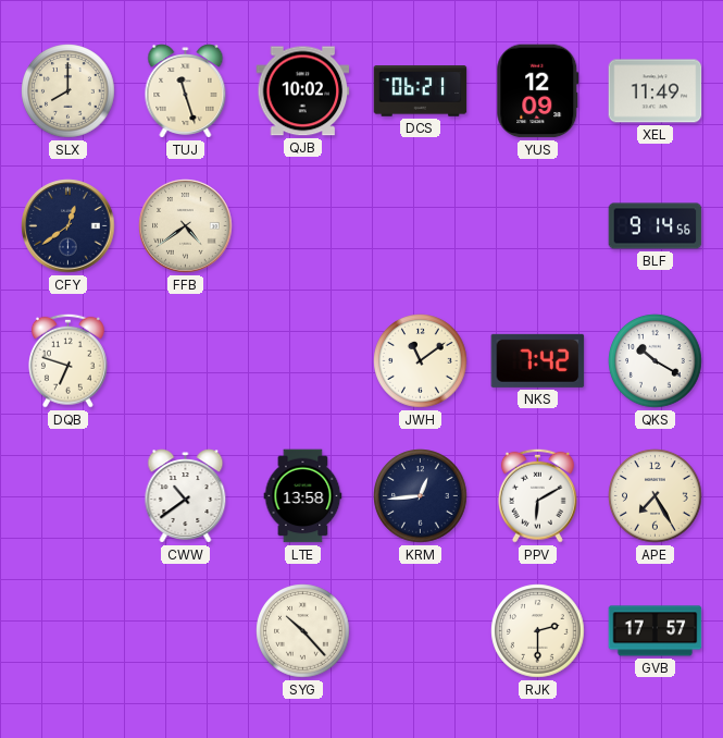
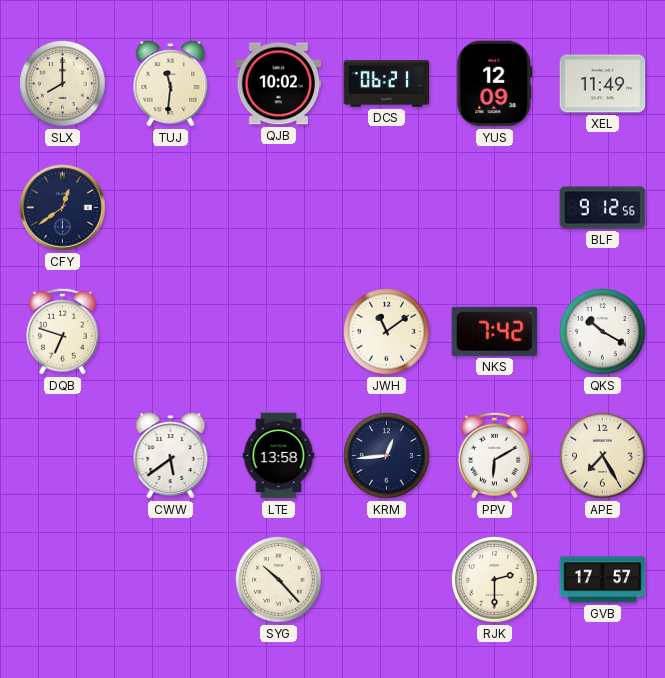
TUJ: 11:27 -> 11:31 (171, 84)
FFB: 4:39 -> none (186, 226)
BLF: 9:14 -> 9:12 (603, 208)
CWW: 10:39 -> 5:39 (171, 456)
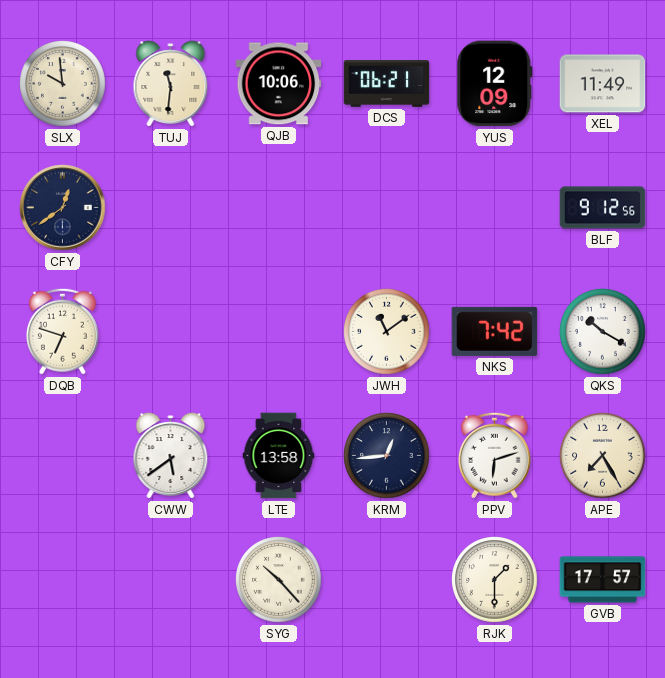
SLX: 8:00 -> 9:59 (63, 84)
QJB: 10:02 -> 10:06 (279, 84)
PPV: 6:10 -> 6:12 (494, 455)
RJK: 2:30 -> 1:30 (495, 580)
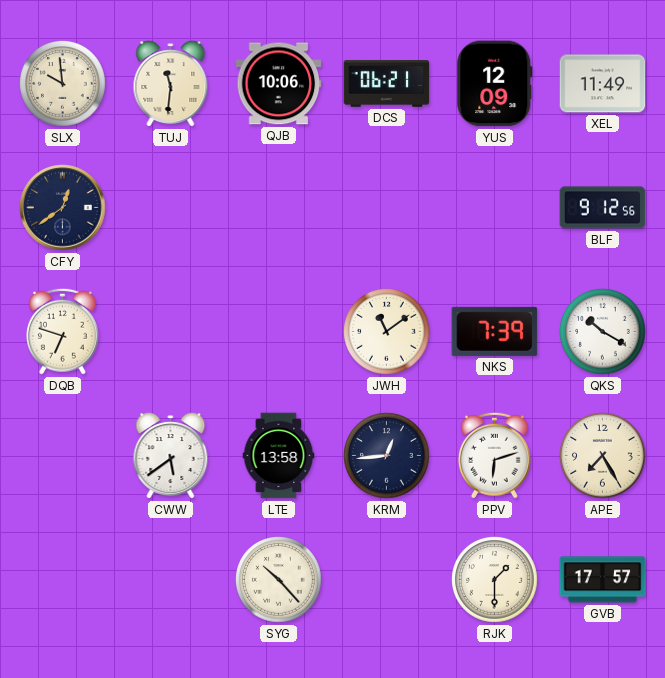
NKS: 7:42 -> 7:39 (495, 331)
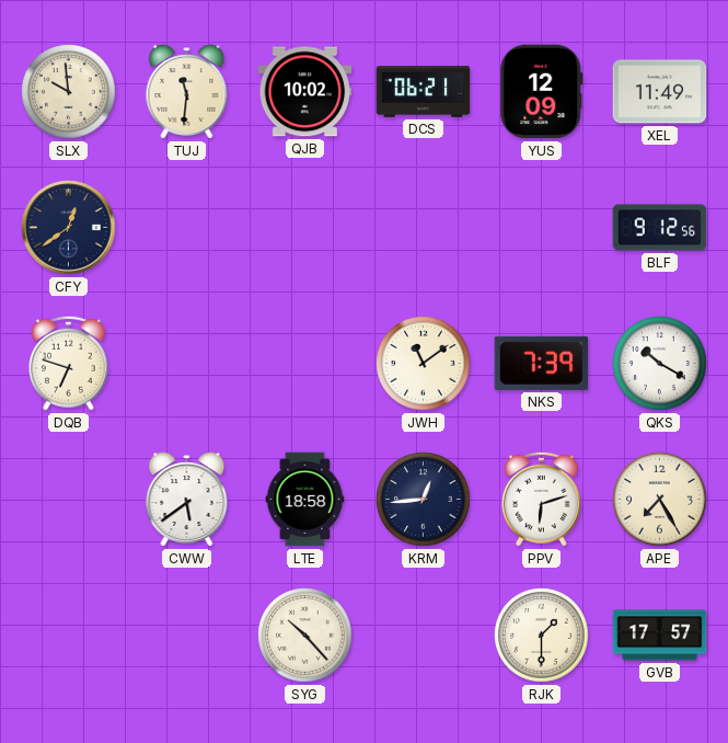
QJB: 10:06 -> 10:02 (305, 92)
LTE: 13:58 -> 18:58 (305, 500)
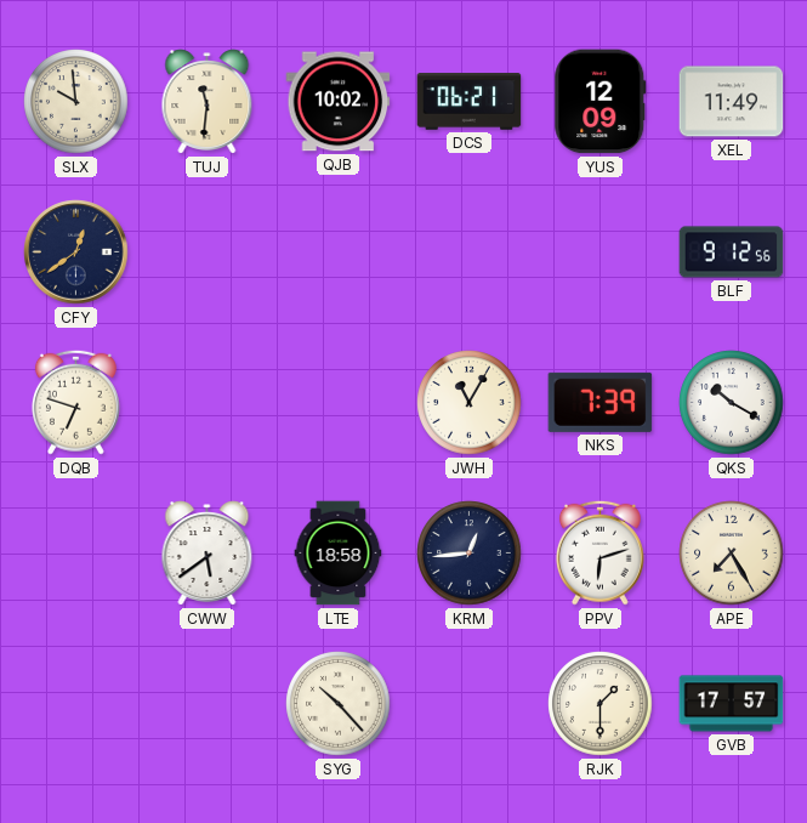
JWH: 11:09 -> 11:05 (470, 403)
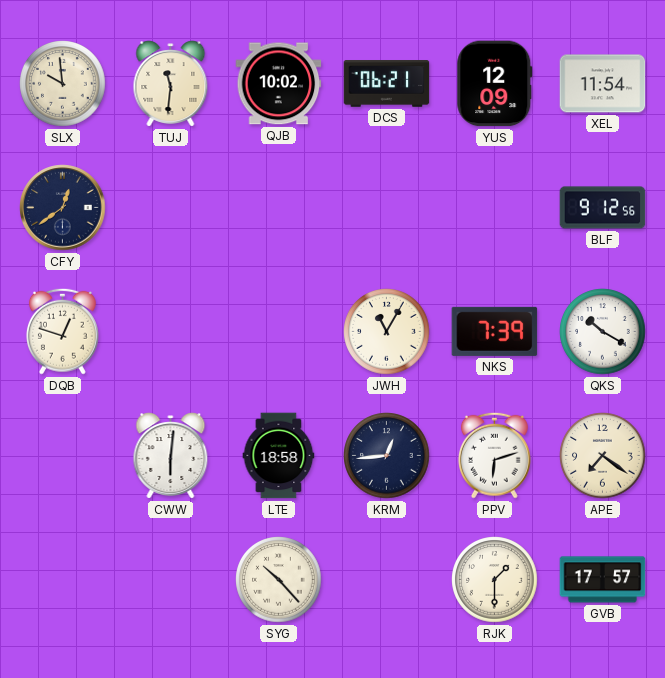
XEL: 11:49 -> 11:54 (603, 84)
DQB: 6:48 -> 12:48 (62, 331)
CWW: 5:39 -> 6:01 (171, 456)
APE: 7:25 -> 7:21 (603, 456)
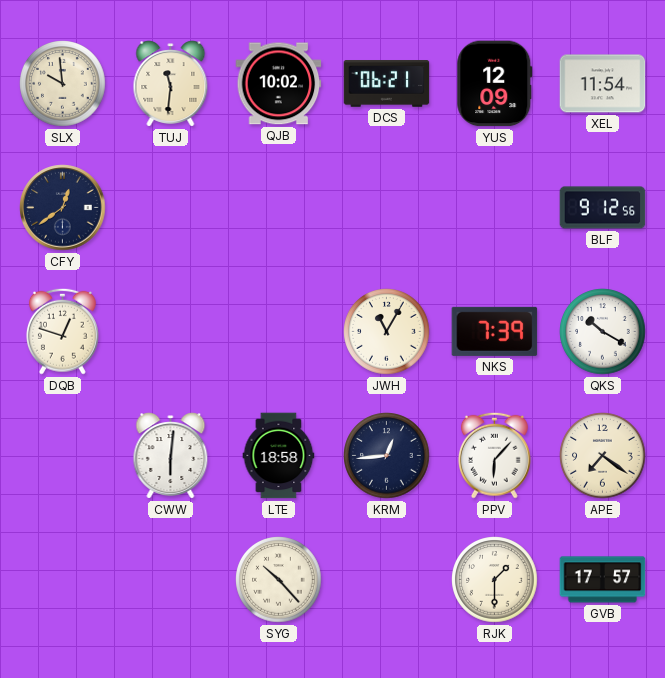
PPV: 6:12 -> 6:07 (494, 455)
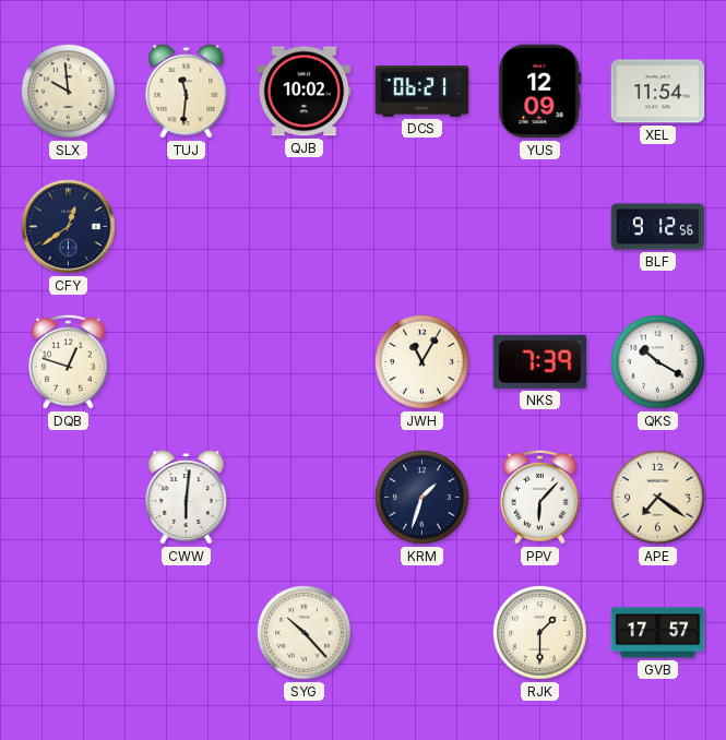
LTE: 18:58 -> none (279, 456)
KRM: 12:44 -> 1:33 (422, 498)
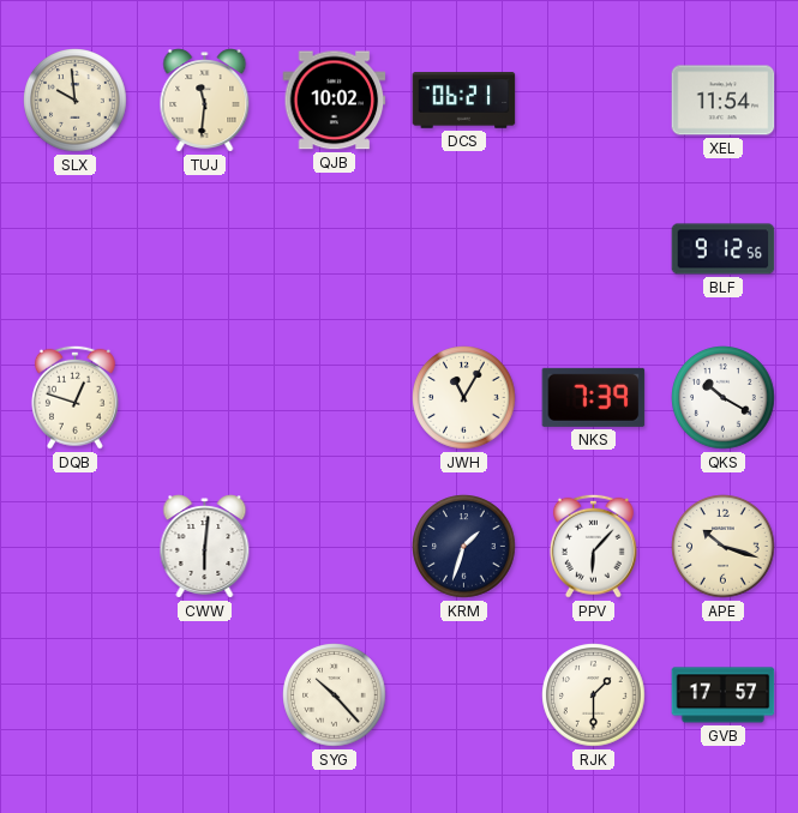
YUS: 12:09 -> none (540, 92)
CFY: 12:39 -> none (69, 227)
APE: 7:21 -> 10:18 (724, 547)
